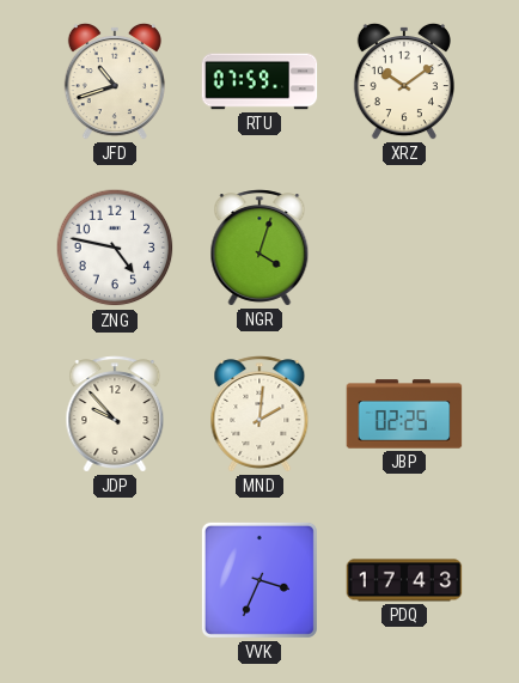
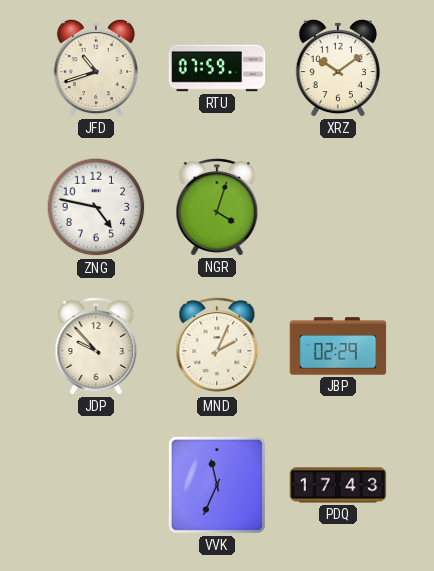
MND: 2:01 -> 2:04 (217, 346)
JBP: 02:25 -> 02:29 (338, 346)
VVK: 3:34 -> 11:34 (217, 485)
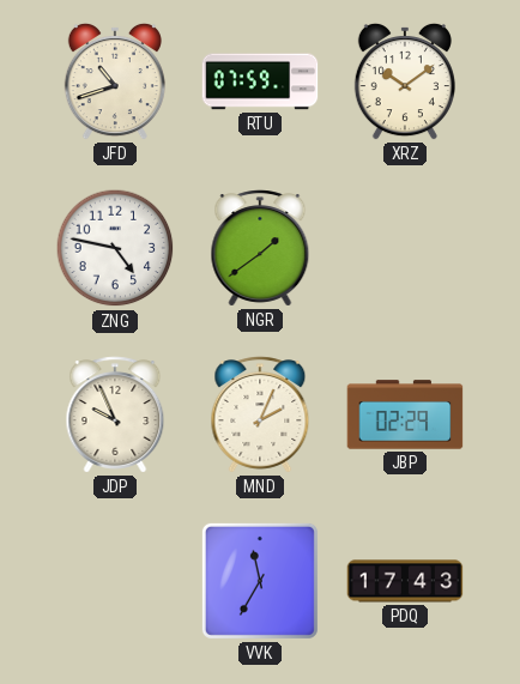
NGR: 4:03 -> 1:39 (260, 248)
JDP: 9:53 -> 9:56 (115, 414)
VVK: 11:34 -> 11:35 (260, 581)
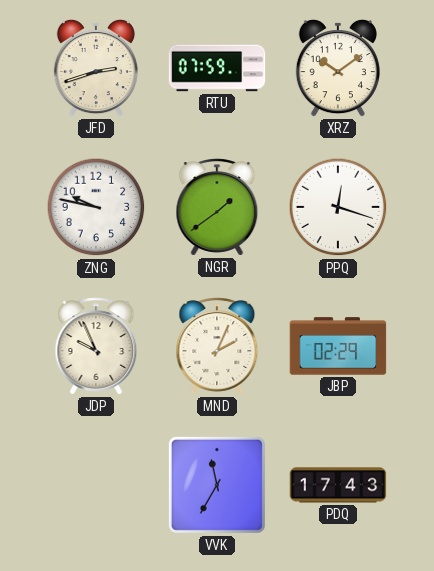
JFD: 10:42 -> 2:42 (96, 68)
ZNG: 4:47 -> 9:47 (96, 207)
PPQ: none -> 12:18 (338, 207)
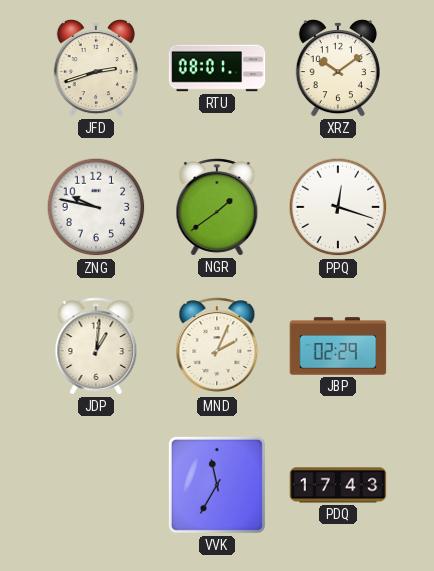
RTU: 07:59 -> 08:01 (217, 68)
JDP: 9:56 -> 1:01 (96, 346)
